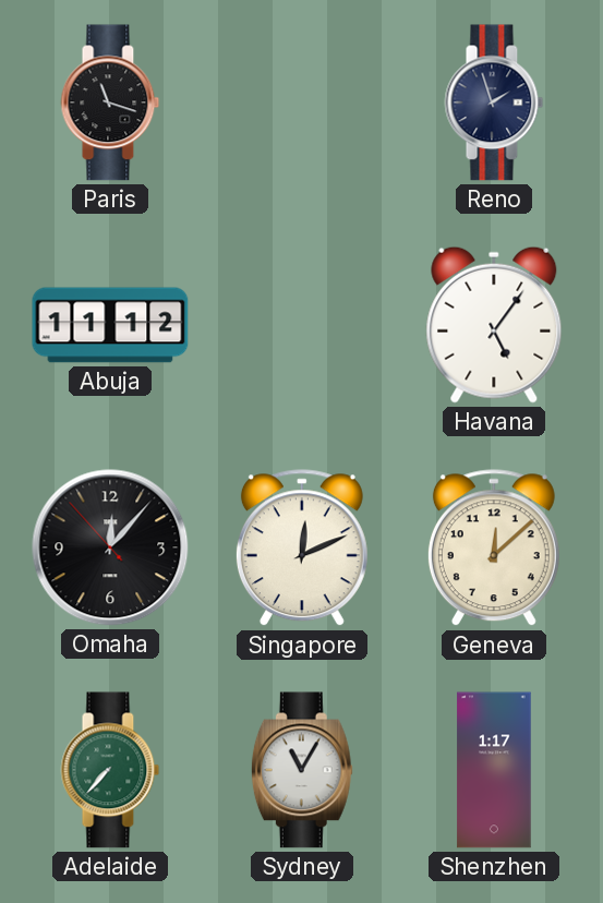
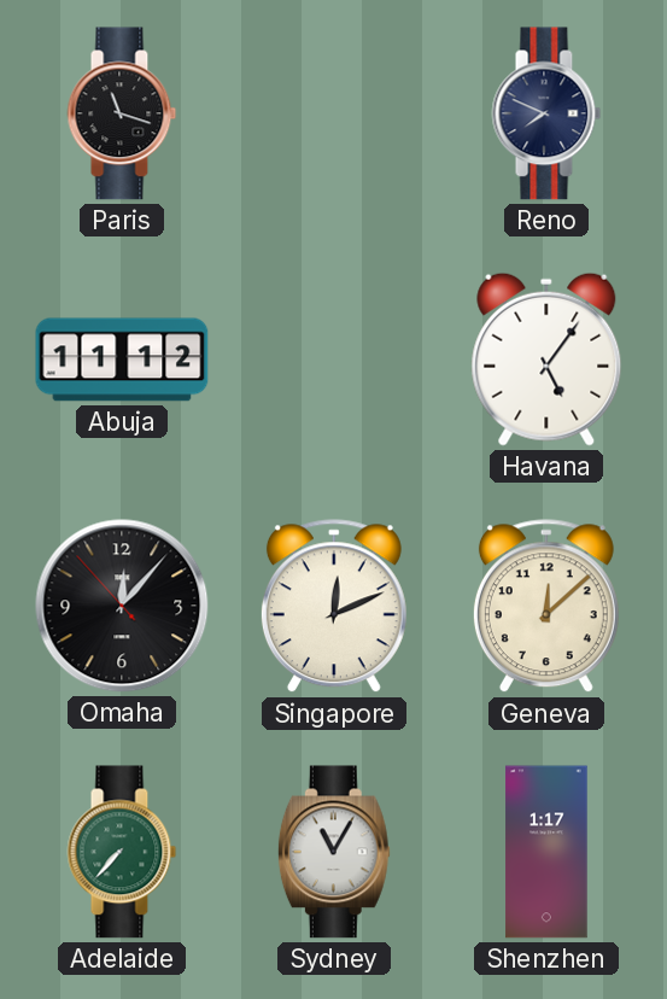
Reno: 1:57 -> 7:49 (546, 113)
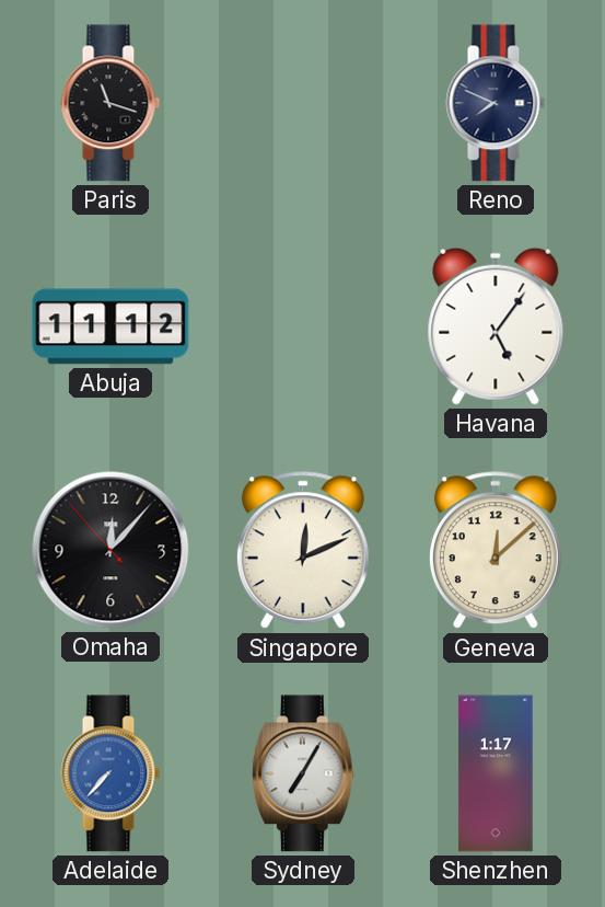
Adelaide dial: green -> blue (110, 773)
Sydney: 11:05 -> 7:05 (303, 773)
